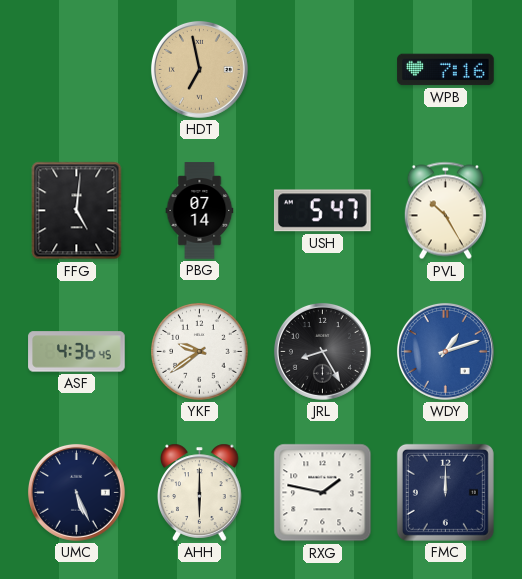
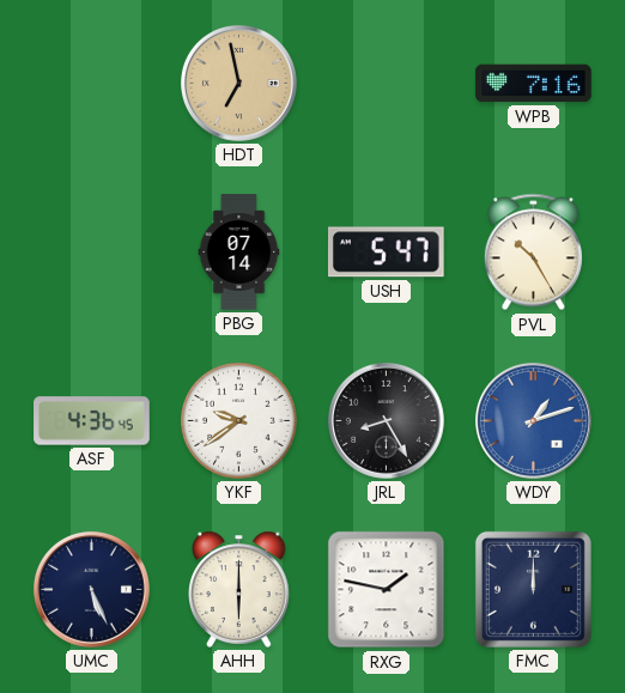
FFG: 5:01 -> none (77, 211)
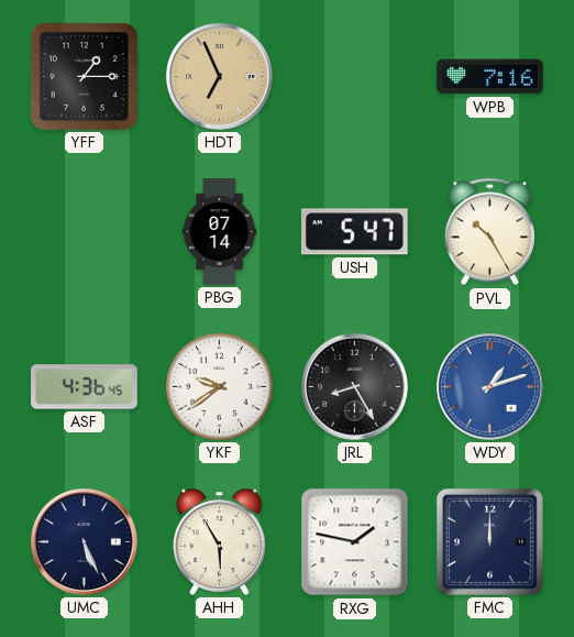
YFF: none -> 1:15 (84, 76)
HDT: 6:58 -> 6:56 (219, 76)
AHH: 6:00 -> 5:55 (220, 541)
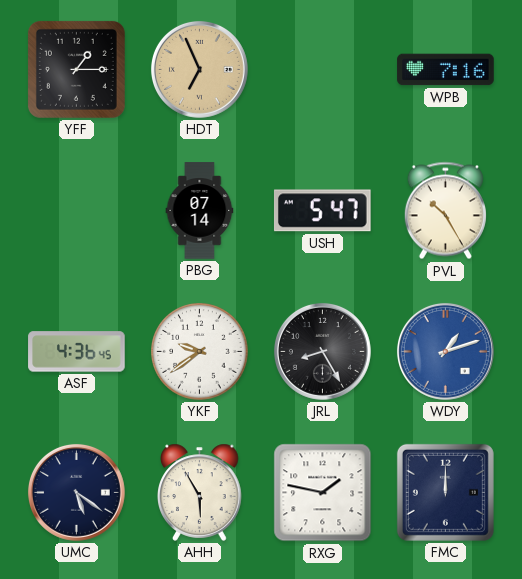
UMC: 5:26 -> 5:21 (76, 492)
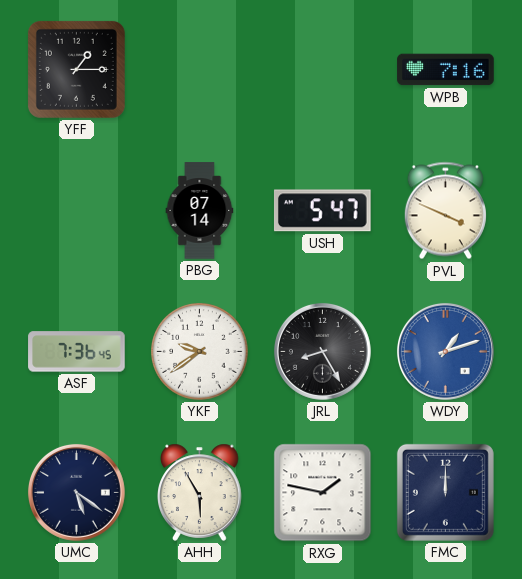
HDT: 6:56 -> none (199, 69)
PVL: 10:25 -> 3:49 (445, 211)
ASF: 4:36 -> 7:36 (77, 352)
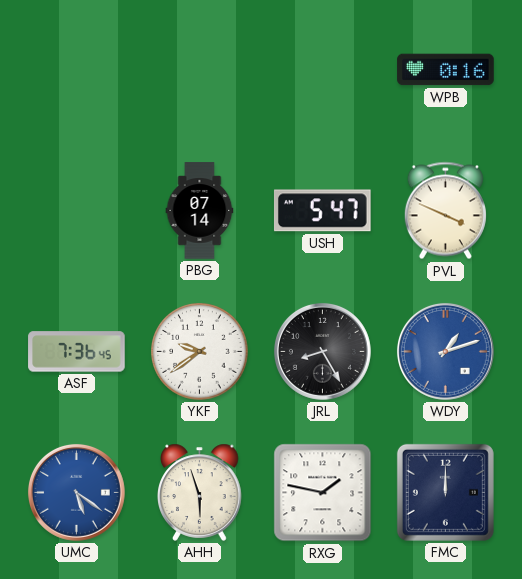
YFF: 1:15 -> none (76, 69)
WPB: 7:16 -> 0:16 (446, 70)
UMC dial: navy -> blue (76, 492)
AHH: 5:55 -> 5:57 (200, 492)
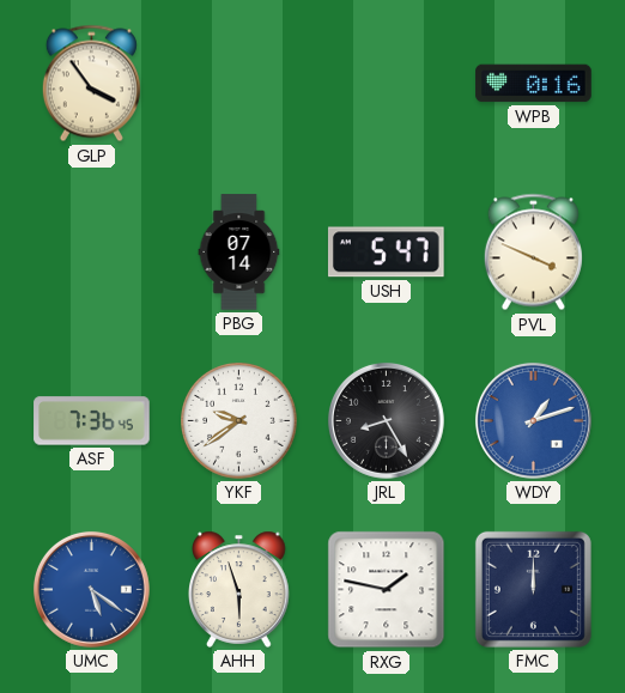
GLP: none -> 3:54 (91, 84)
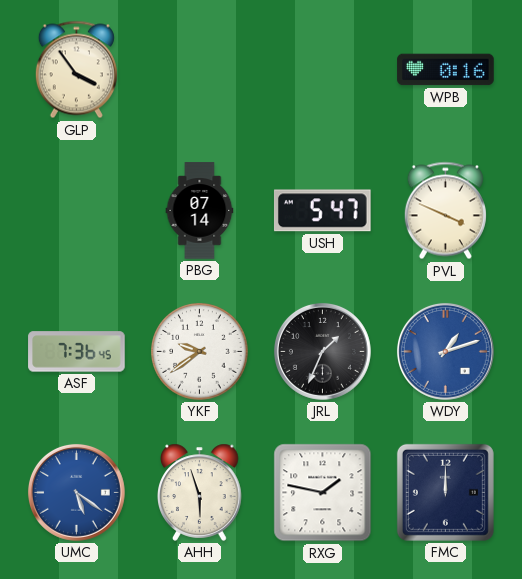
JRL: 8:25 -> 1:34 (322, 351)
